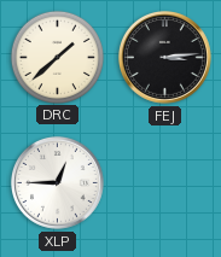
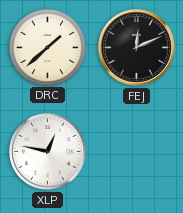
FEJ: 3:14 -> 12:11 (137, 47)
XLP: 12:45 -> 12:47 (48, 151)
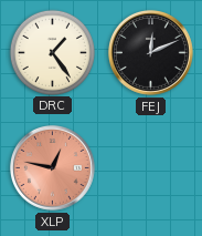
DRC: 1:38 -> 1:24 (52, 52)
XLP dial: white -> salmon (53, 167)
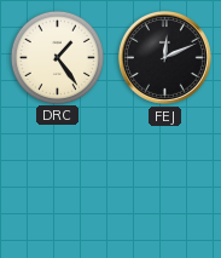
XLP: 12:47 -> none (53, 167)
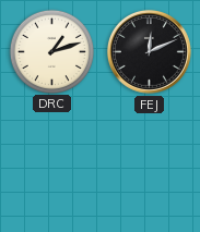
DRC: 1:24 -> 1:12 (51, 51)
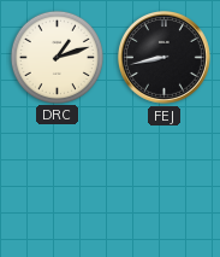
FEJ: 12:11 -> 8:43 (165, 57)
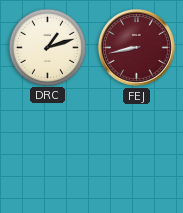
FEJ dial: black -> burgundy (137, 47)
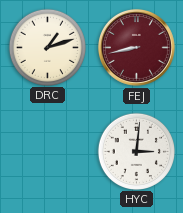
HYC: none -> 3:01 (136, 151)
